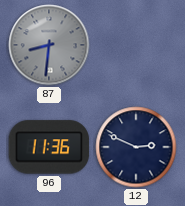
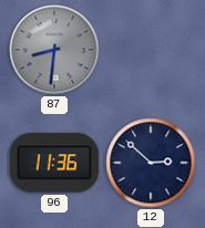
12: 2:49 -> 2:52 (151, 163)
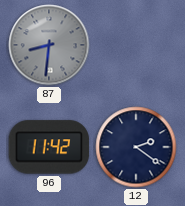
96: 11:36 -> 11:42 (49, 147)
12: 2:52 -> 2:21 (136, 147)
